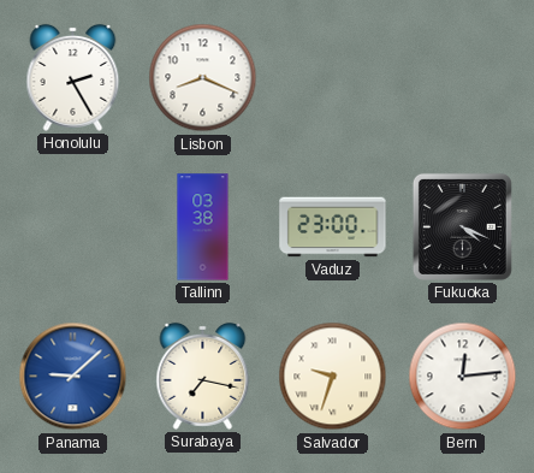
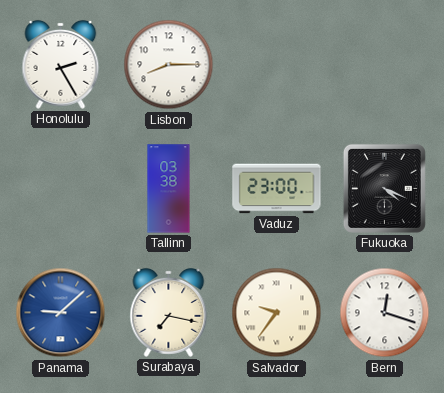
Lisbon: 8:19 -> 8:15 (169, 65)
Salvador: 9:33 -> 9:36 (277, 313)
Bern: 12:14 -> 12:18 (385, 313)
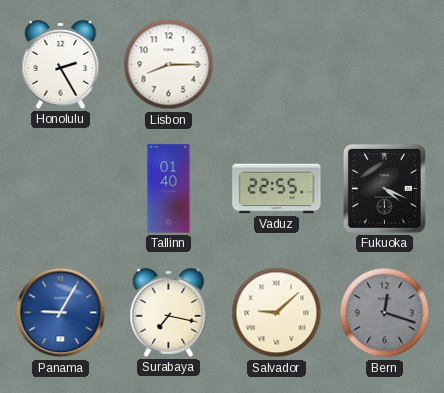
Tallinn: 03:38 -> 01:40 (169, 189)
Vaduz: 23:00 -> 22:55 (277, 189)
Panama: 9:08 -> 9:05 (61, 313)
Salvador: 9:36 -> 9:08 (277, 313)
Bern dial: white -> grey (385, 313)
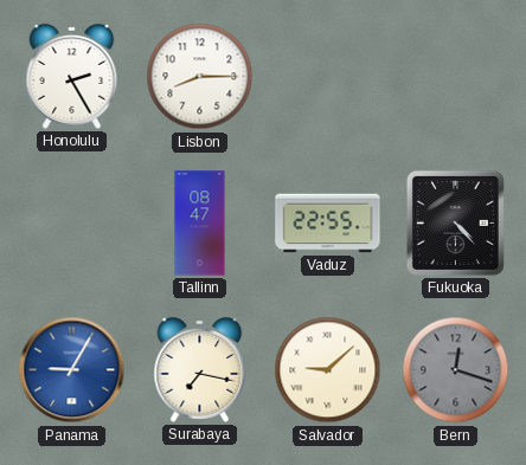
Tallinn: 01:40 -> 08:47 (200, 224)
Fukuoka: 4:19 -> 4:23 (455, 222)
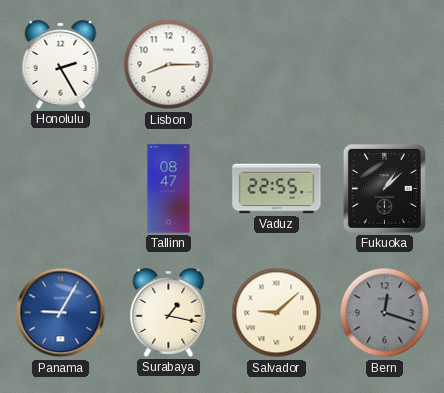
Fukuoka: 4:23 -> 1:08 (384, 188)
Surabaya: 7:17 -> 1:17 (169, 312)
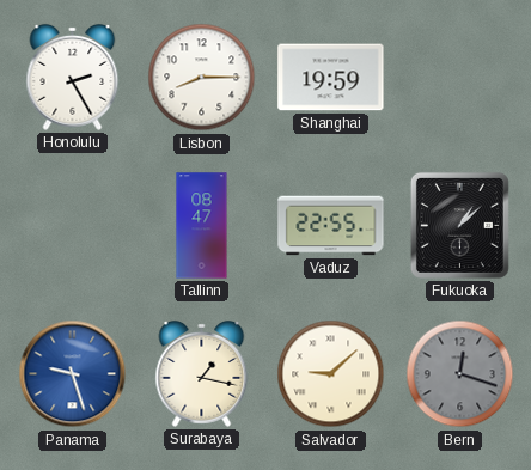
Shanghai: none -> 19:59 (331, 78)
Panama: 9:05 -> 9:27 (73, 374)
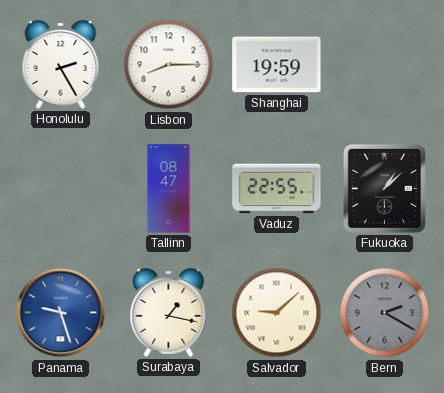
Bern: 12:18 -> 2:20 (385, 313)
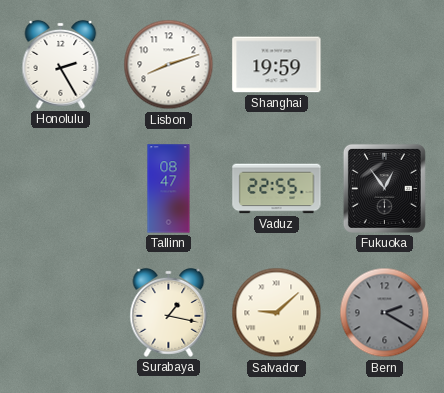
Lisbon: 8:15 -> 8:12 (169, 65)
Fukuoka: 1:08 -> 12:54 (384, 188)
Panama: 9:27 -> none (61, 313)
